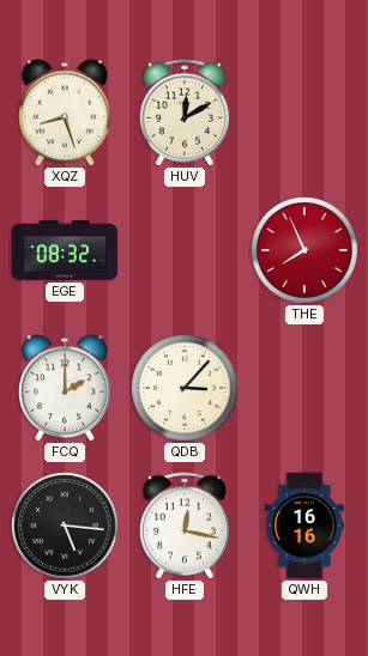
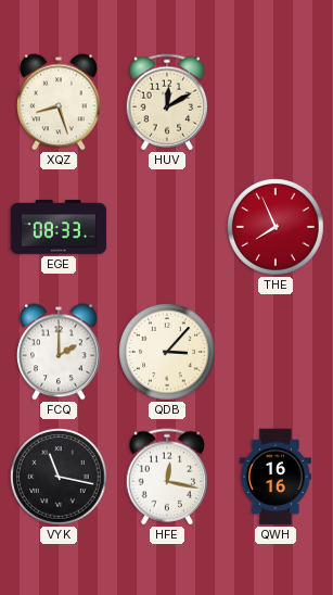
EGE: 08:32 -> 08:33 (59, 227)
VYK: 5:16 -> 11:17 (59, 477)
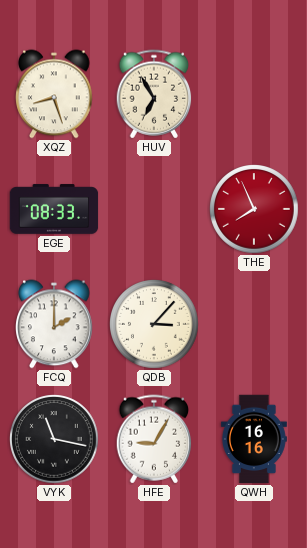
HUV: 12:10 -> 6:55 (154, 94)
HFE: 12:17 -> 9:05 (154, 439)
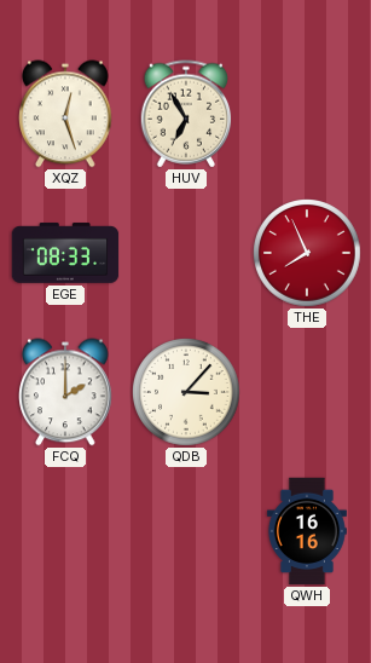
XQZ: 8:27 -> 12:27 (65, 114)
VYK: 11:17 -> none (54, 439)
HFE: 9:05 -> none (154, 439)
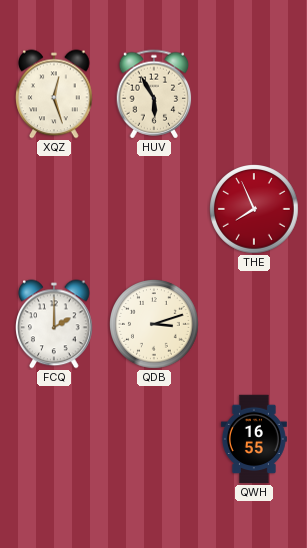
HUV: 6:55 -> 5:55 (154, 94)
EGE: 08:33 -> none (65, 253)
QDB: 3:07 -> 3:12 (154, 324)
QWH: 16:16 -> 16:55 (254, 439)
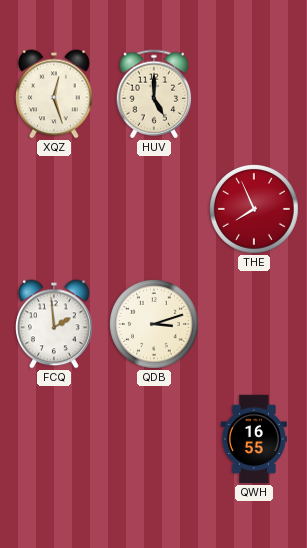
HUV: 5:55 -> 5:00 (154, 94)
FCQ: 2:00 -> 1:59 (54, 324)
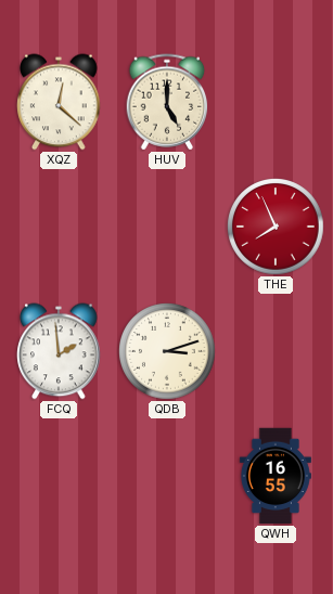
XQZ: 12:27 -> 12:22 (59, 102)
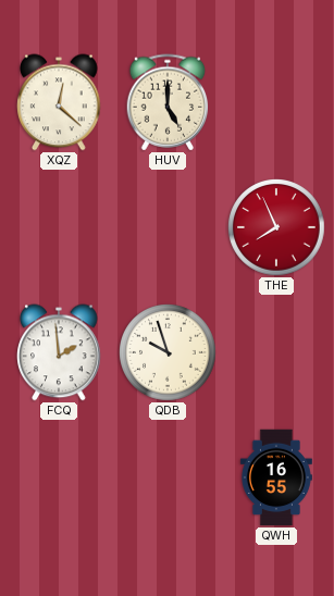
QDB: 3:12 -> 9:57 (168, 352)
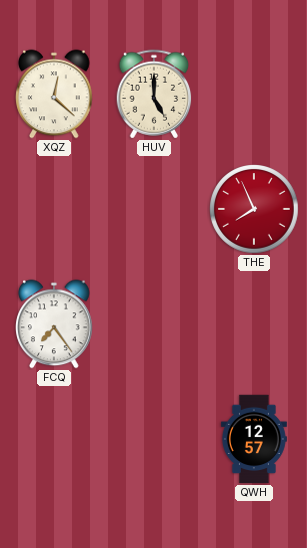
FCQ: 1:59 -> 7:24 (54, 324)
QDB: 9:57 -> none (168, 352)
QWH: 16:55 -> 12:57 (254, 439)
